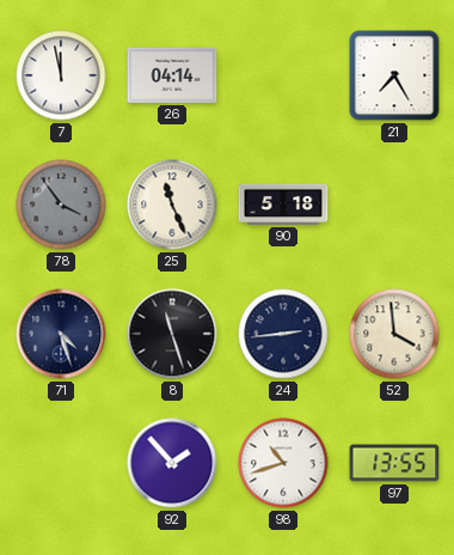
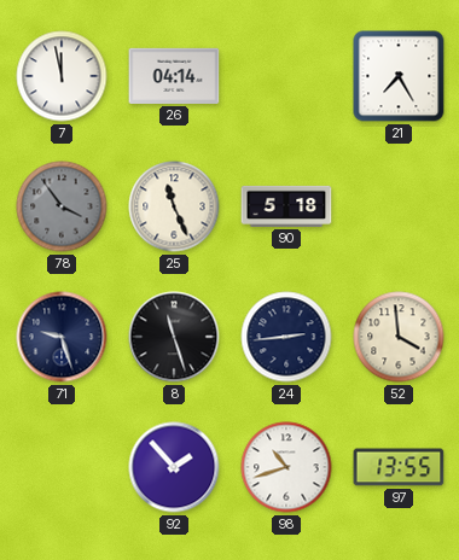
71: 4:27 -> 9:27 (62, 337)
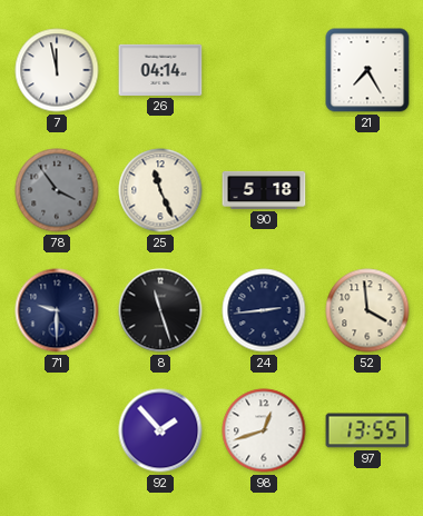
71: 9:27 -> 9:30 (57, 310)
98: 10:42 -> 12:42 (264, 430)
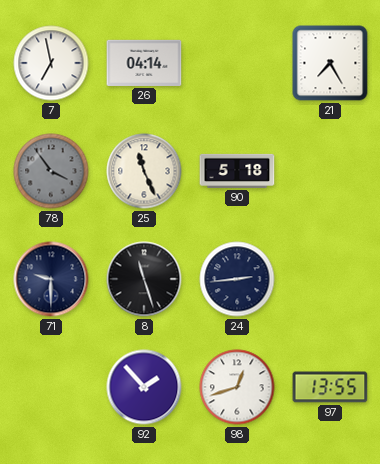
7: 11:58 -> 6:58 (51, 63)
52: 3:59 -> none (367, 310)
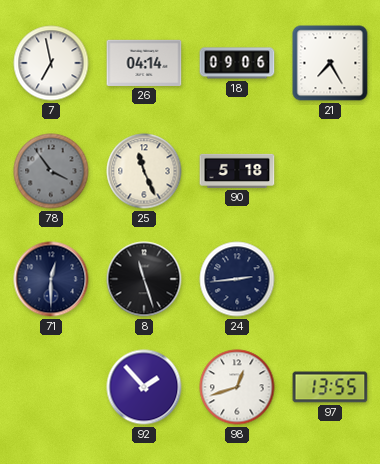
18: none -> 09:06 (237, 63)
71: 9:30 -> 12:30 (51, 279)
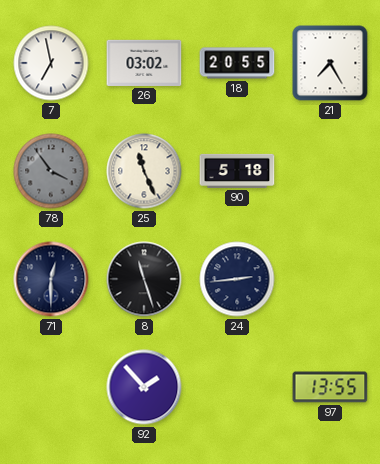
26: 04:14 -> 03:02 (144, 63)
18: 09:06 -> 20:55 (237, 63)
98: 12:42 -> none (237, 387)
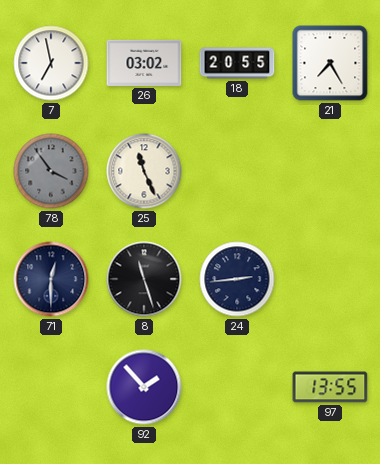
90: 5:18 -> none (237, 171)
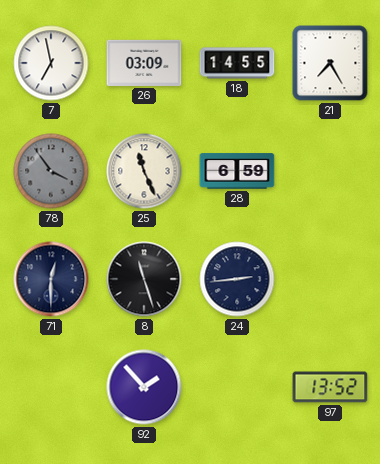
26: 03:02 -> 03:09 (144, 63)
18: 20:55 -> 14:55 (237, 63)
28: none -> 6:59 (237, 171)
97: 13:55 -> 13:52 (330, 387)
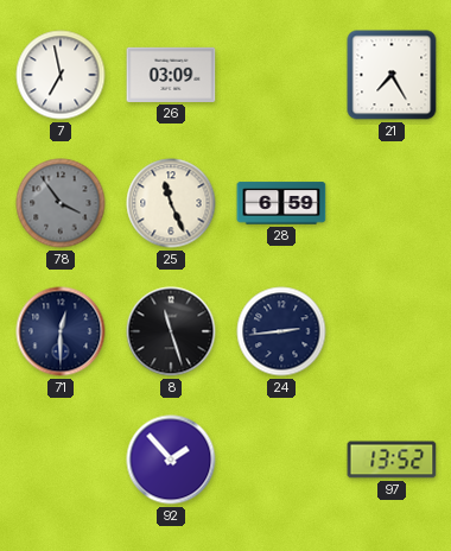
18: 14:55 -> none (237, 63)
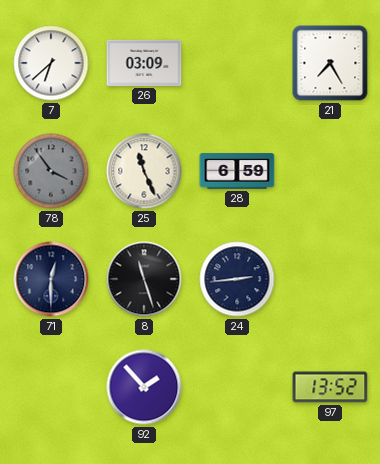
7: 6:58 -> 6:38 (51, 63)
